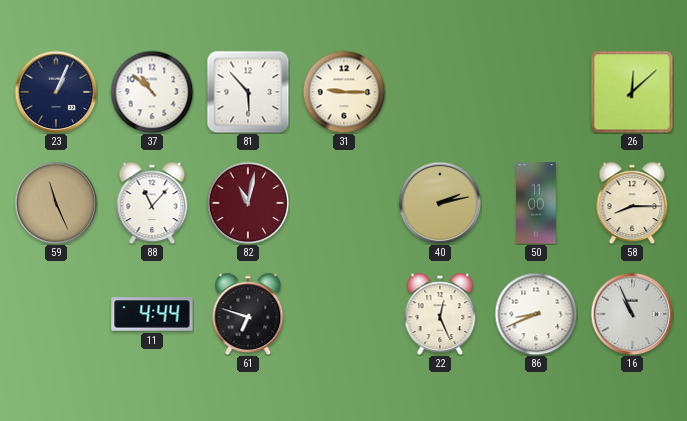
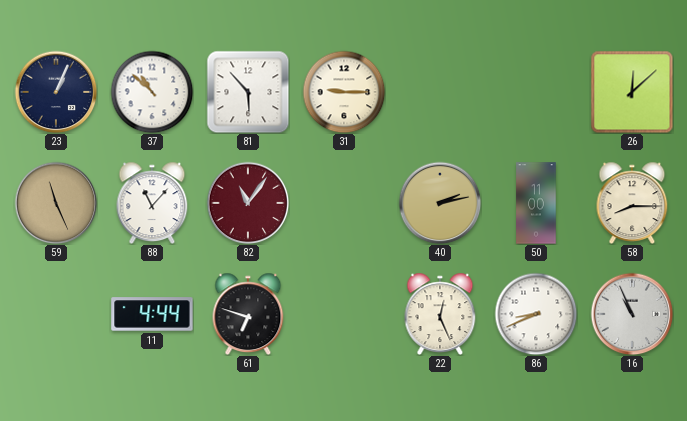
82: 11:02 -> 11:06 (248, 203)
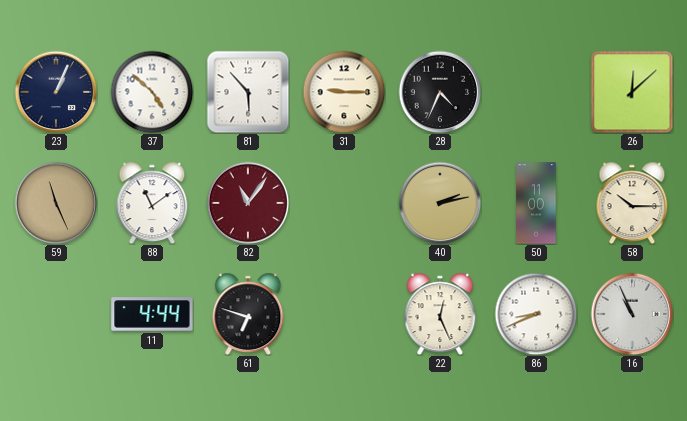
37: 10:52 -> 4:52 (152, 92)
28: none -> 4:34 (440, 92)
88: 11:07 -> 11:09 (152, 203)
58: 8:15 -> 10:15 (632, 203)
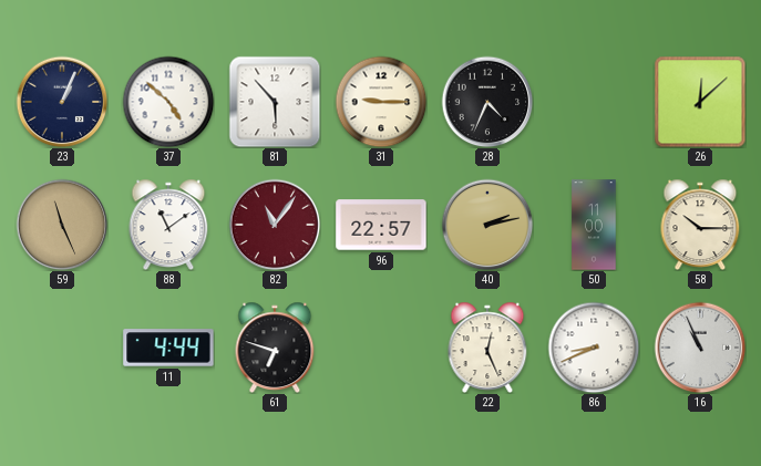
96: none -> 22:57 (381, 225)
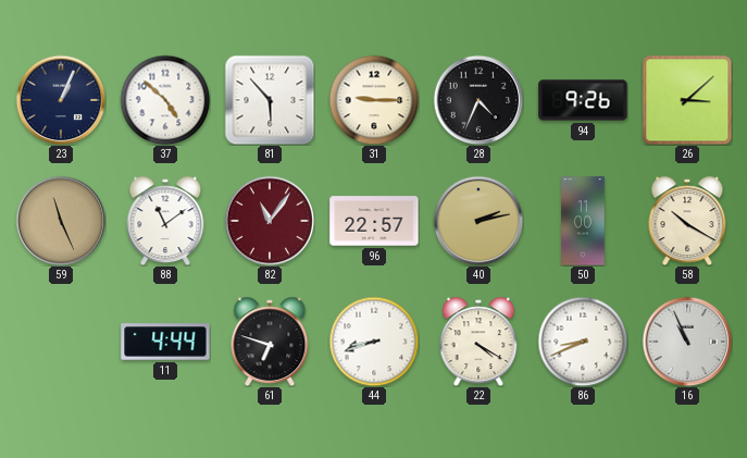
94: none -> 9:26 (583, 100)
26: 12:08 -> 3:08 (687, 100)
58: 10:15 -> 10:20 (687, 221)
44: none -> 8:42 (374, 342)
22: 12:26 -> 4:20 (478, 342)
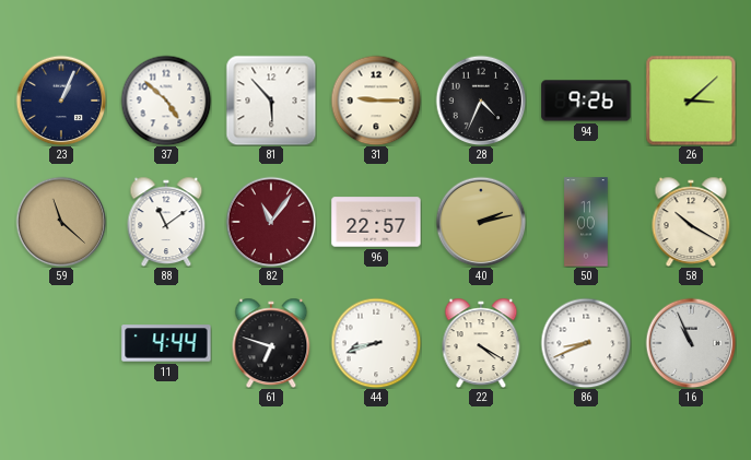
59: 11:26 -> 11:22 (61, 222)
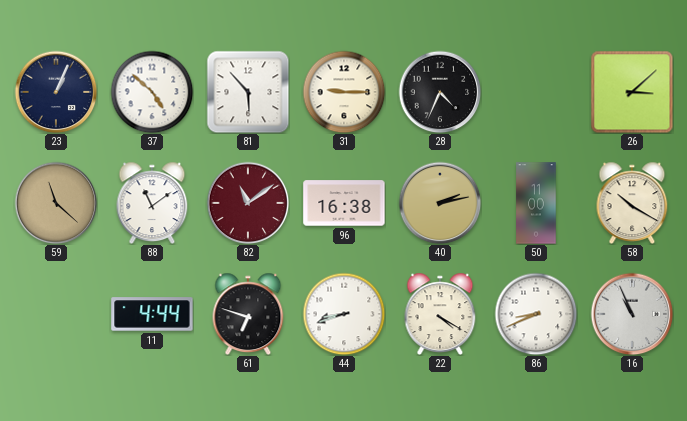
94: 9:26 -> none (586, 101)
82: 11:06 -> 11:09 (248, 203)
96: 22:57 -> 16:38 (344, 203)
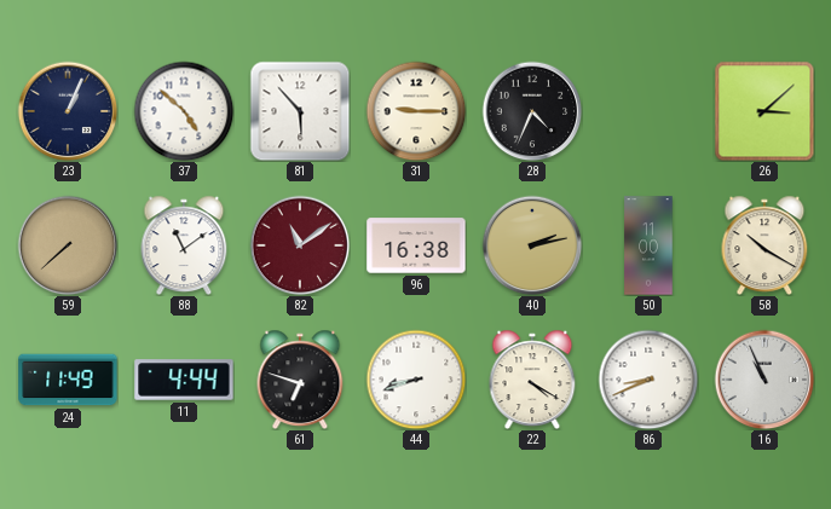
59: 11:22 -> 7:38 (68, 245)
24: none -> 11:49 (68, 380)
